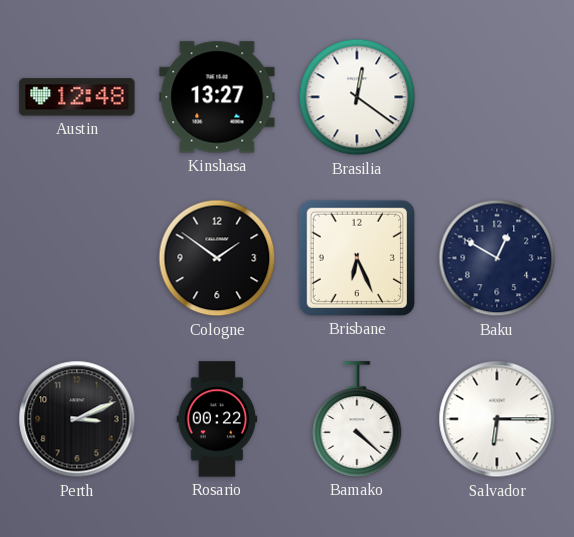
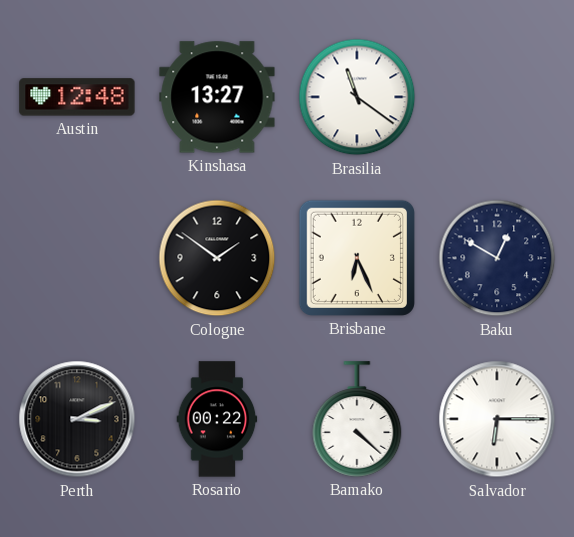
Brasilia: 12:21 -> 11:21 (357, 97)
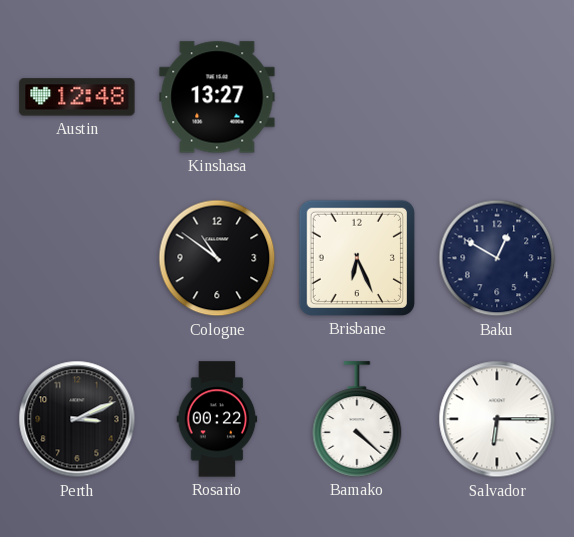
Brasilia: 11:21 -> none (357, 97)
Cologne: 1:51 -> 10:51 (217, 258)
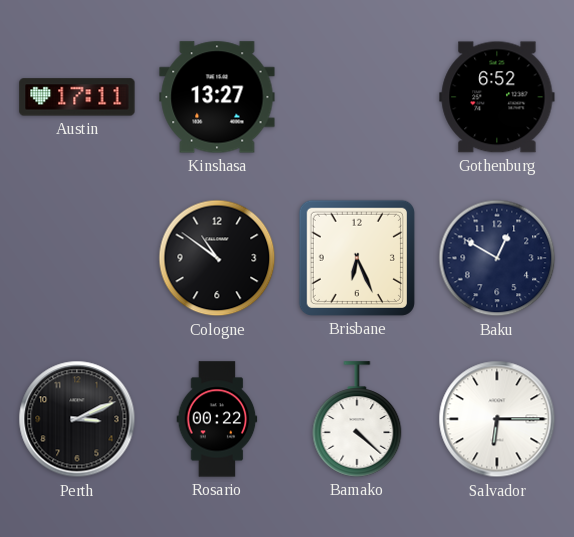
Austin: 12:48 -> 17:11 (77, 97)
Gothenburg: none -> 6:52 (497, 97)
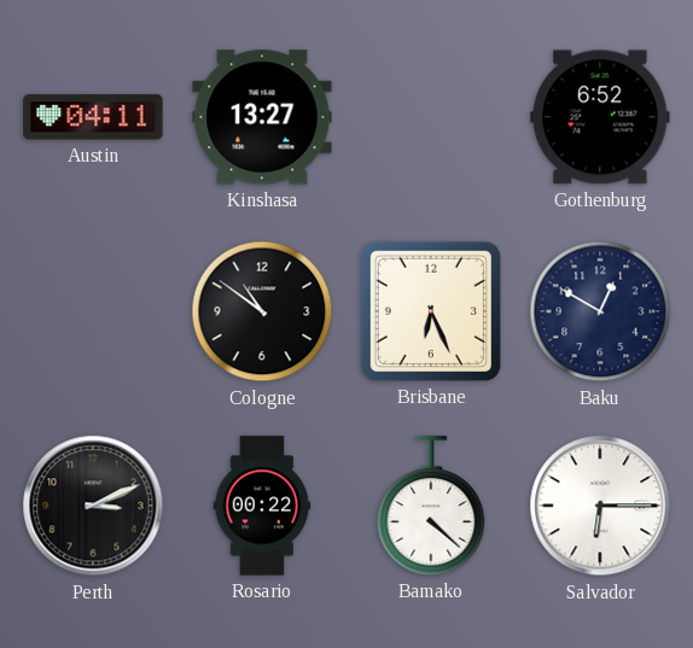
Austin: 17:11 -> 04:11 (93, 117)
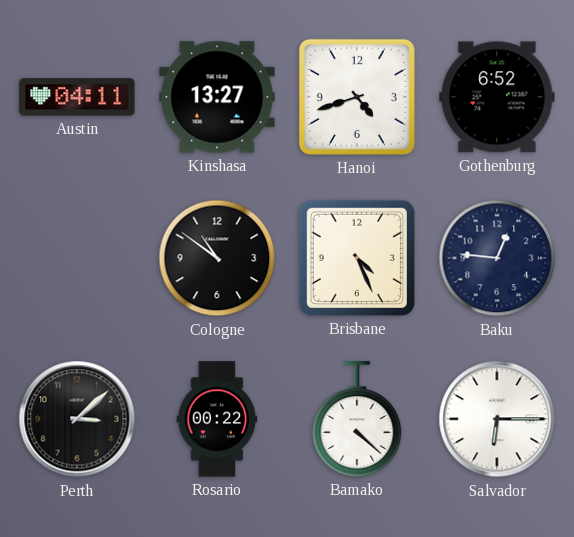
Hanoi: none -> 4:42 (357, 97)
Brisbane: 6:26 -> 4:26 (357, 258)
Baku: 12:50 -> 12:46 (497, 258)
Perth: 3:11 -> 3:08 (77, 419)
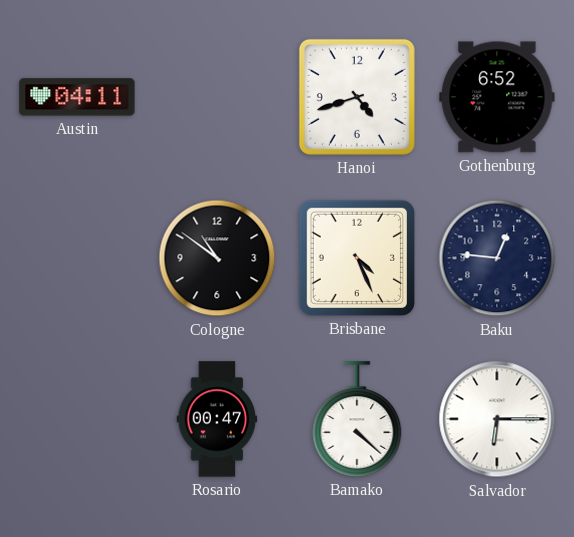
Kinshasa: 13:27 -> none (217, 97)
Perth: 3:08 -> none (77, 419)
Rosario: 00:22 -> 00:47 (217, 419)
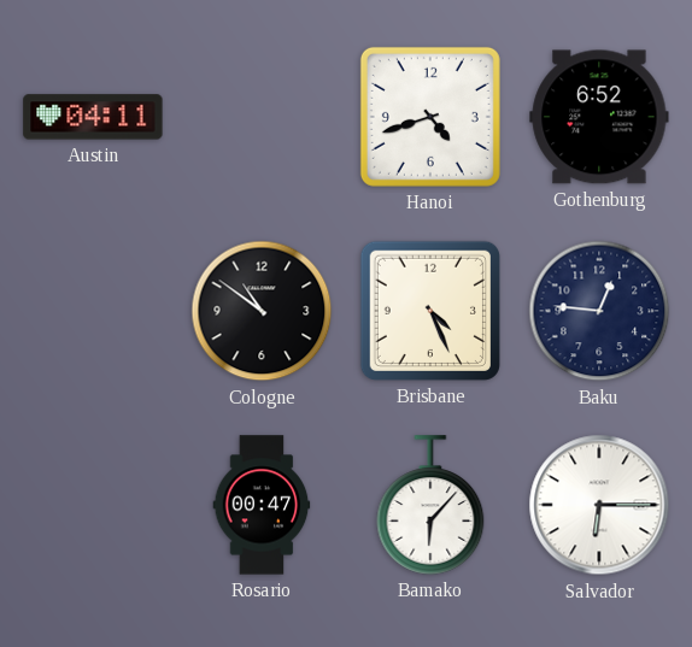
Bamako: 4:22 -> 6:07 (430, 505)
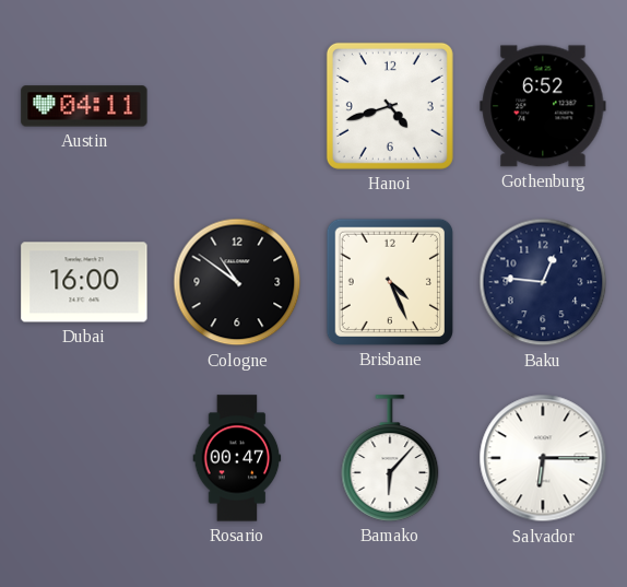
Dubai: none -> 16:00 (84, 282)
